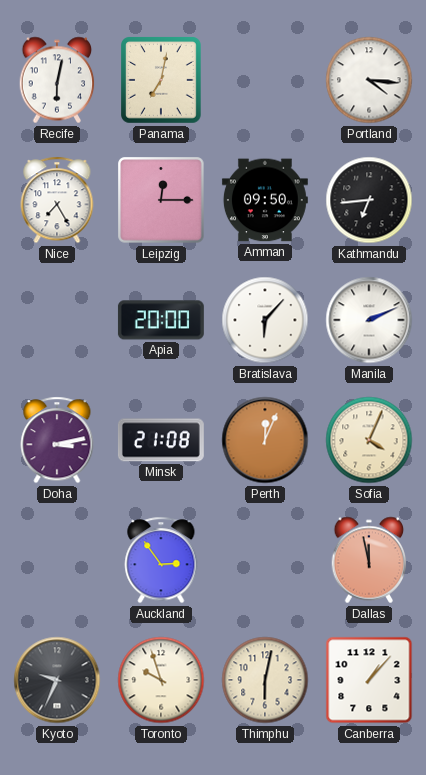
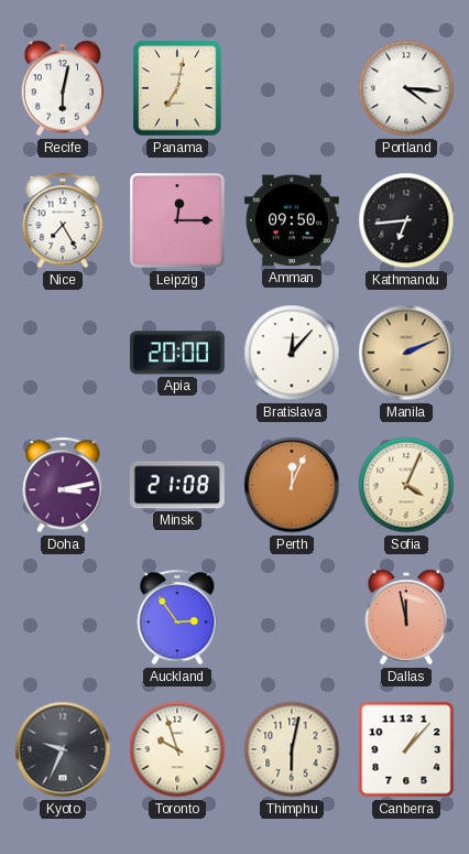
Bratislava: 6:07 -> 12:07 (292, 353)
Manila dial: white -> champagne (406, 353)
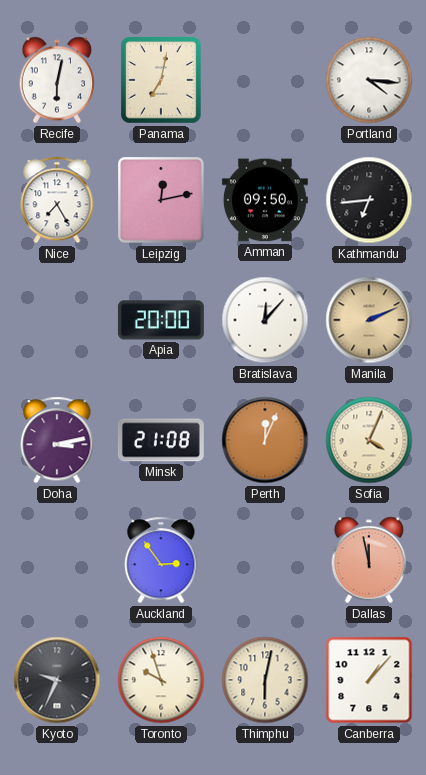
Leipzig: 12:15 -> 12:13 (161, 200)
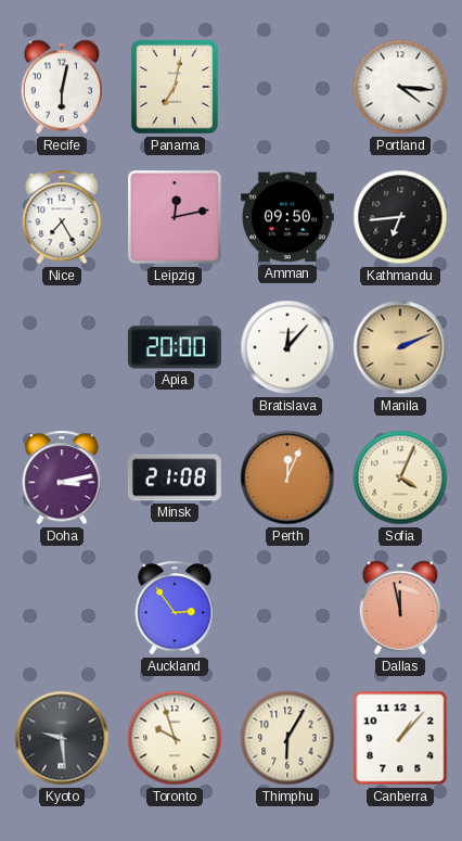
Kyoto: 9:34 -> 9:29 (62, 738)
Thimphu: 6:02 -> 6:05 (287, 738)
